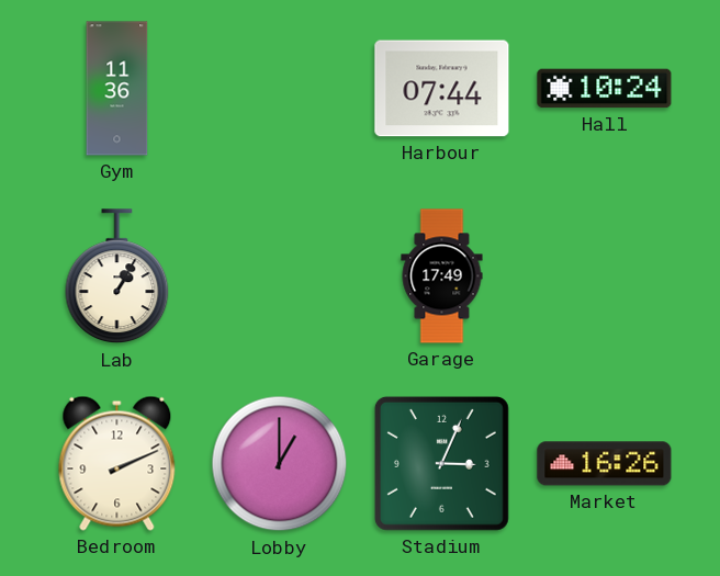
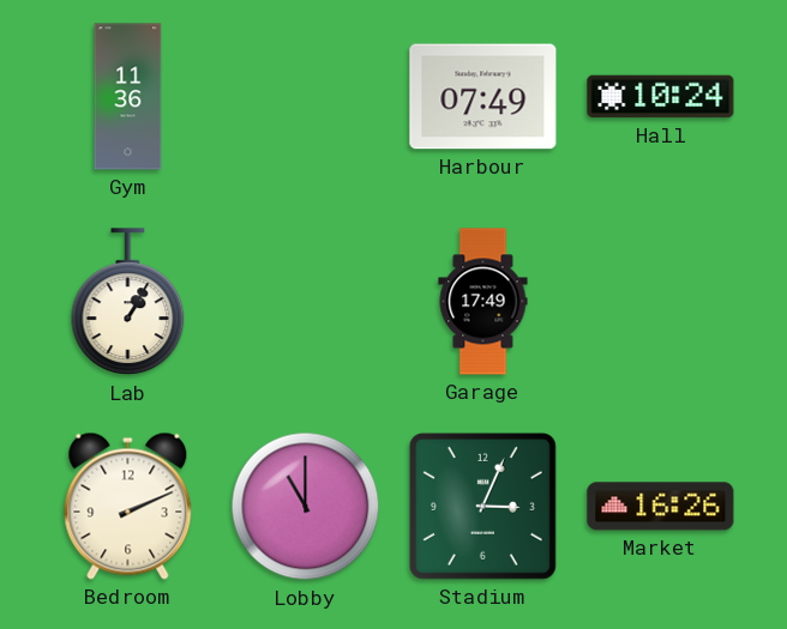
Harbour: 07:44 -> 07:49 (483, 97)
Lobby: 1:00 -> 11:00 (306, 507)
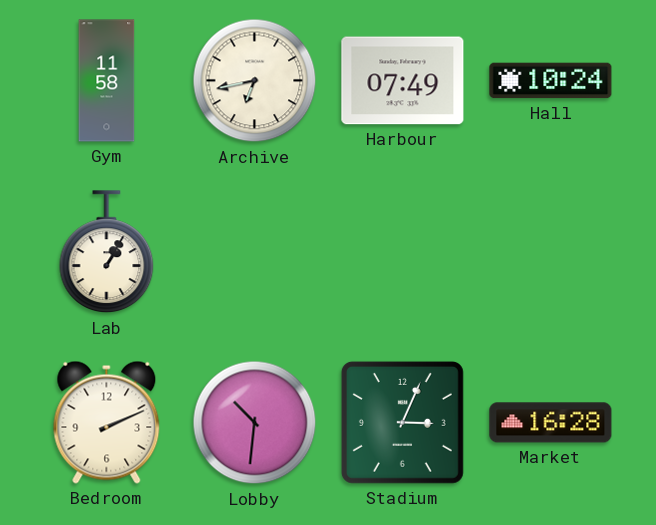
Gym: 11:36 -> 11:58 (107, 81)
Archive: none -> 6:43 (255, 81)
Garage: 17:49 -> none (483, 302)
Lobby: 11:00 -> 10:31 (255, 423)
Market: 16:26 -> 16:28 (551, 423)
